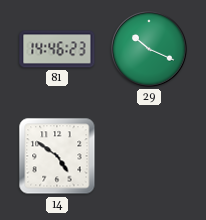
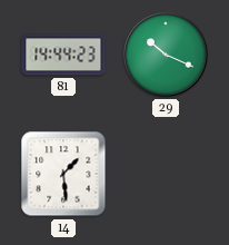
81: 14:46 -> 14:44 (63, 55)
14: 4:51 -> 1:29 (63, 174)
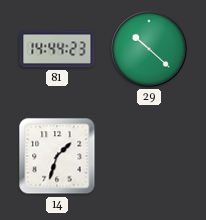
29: 10:19 -> 10:22 (149, 49)
14: 1:29 -> 1:33 (57, 156)
